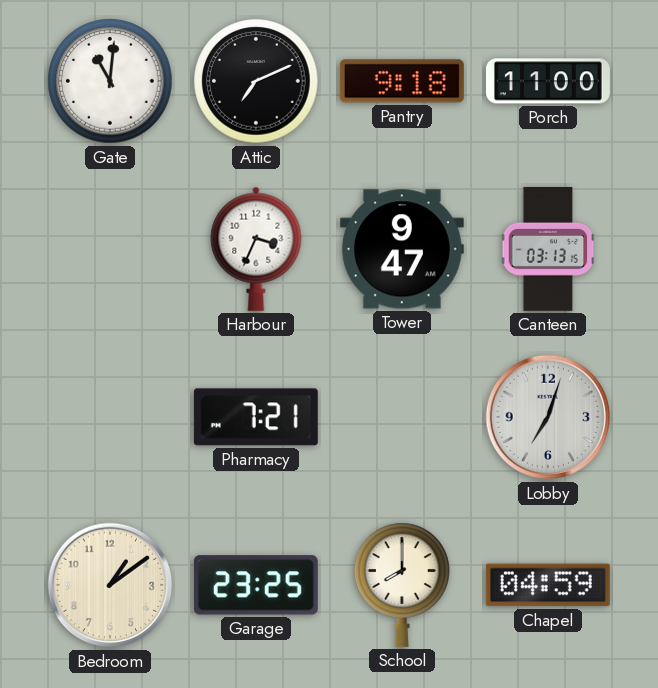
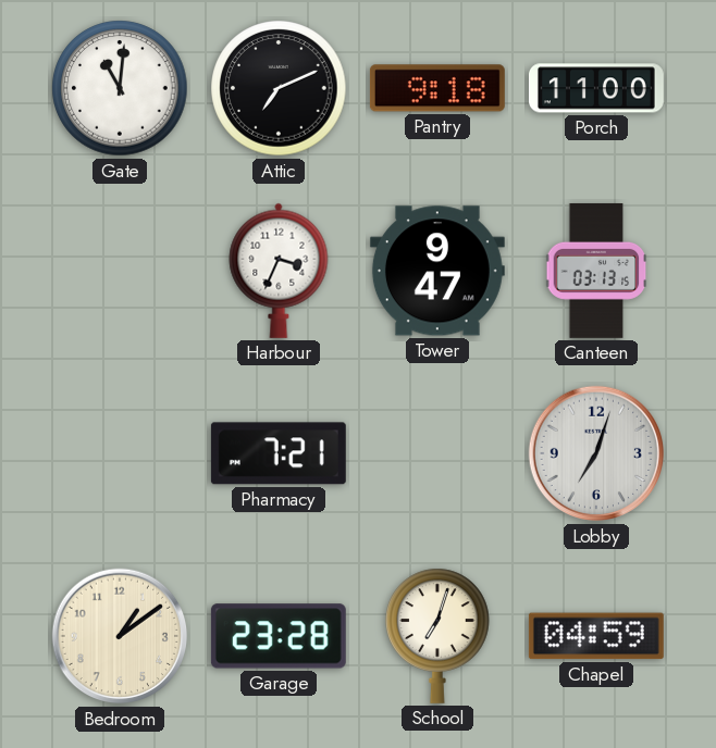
Garage: 23:25 -> 23:28 (279, 636)
School: 8:00 -> 7:03 (437, 636)
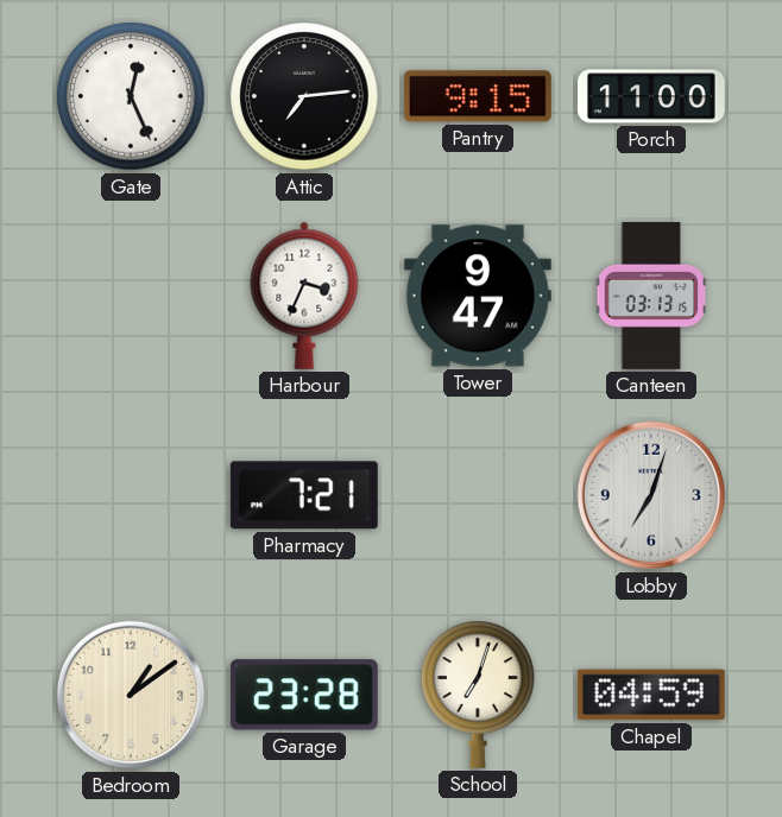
Gate: 11:01 -> 12:26 (131, 96)
Attic: 7:11 -> 7:14 (304, 96)
Pantry: 9:18 -> 9:15 (478, 96)
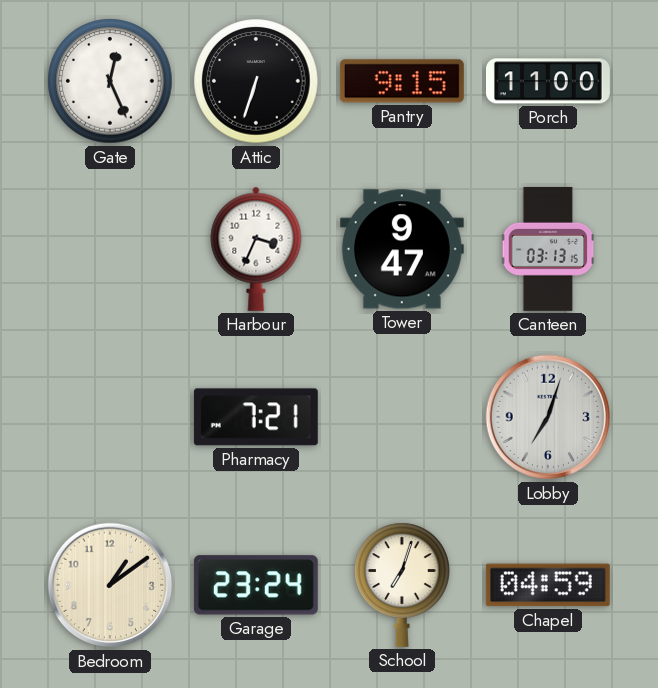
Attic: 7:14 -> 6:33 (256, 81)
Garage: 23:28 -> 23:24 (256, 585)
